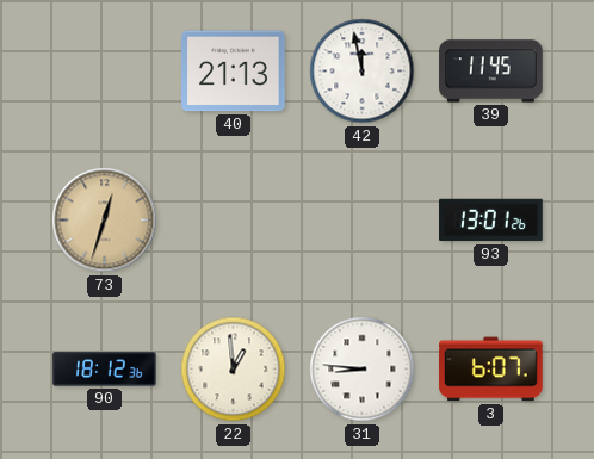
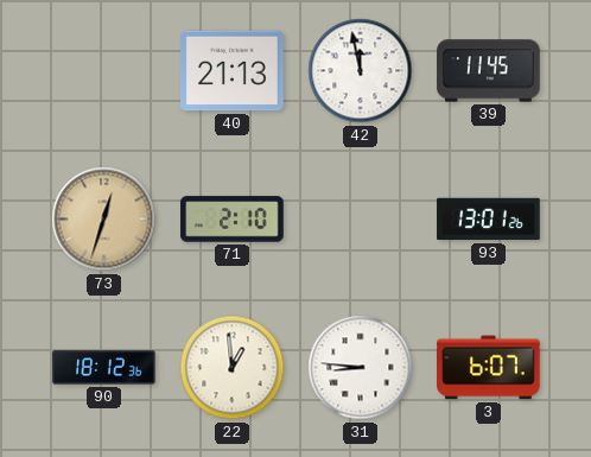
71: none -> 2:10 (233, 220)
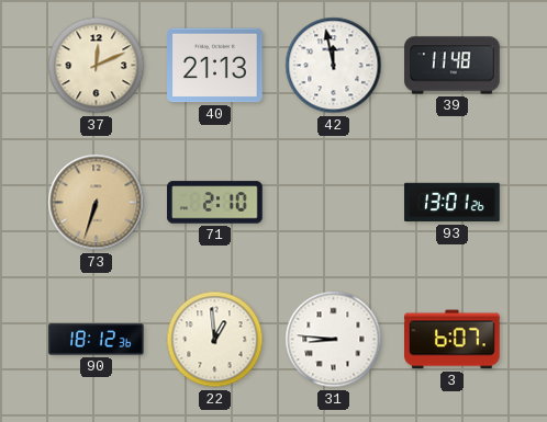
37: none -> 12:11 (97, 66)
39: 11:45 -> 11:48 (453, 66)
73: 12:33 -> 6:33 (97, 203)
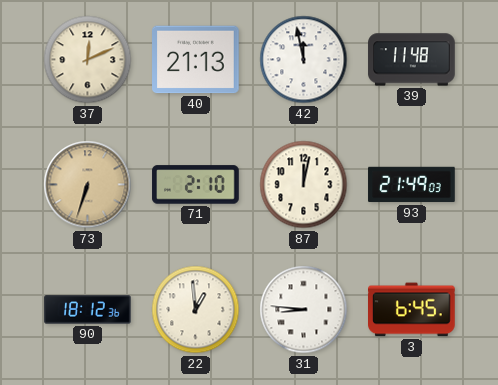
87: none -> 12:02 (304, 185)
93: 13:01 -> 21:49 (412, 185)
3: 6:07 -> 6:45 (412, 310)
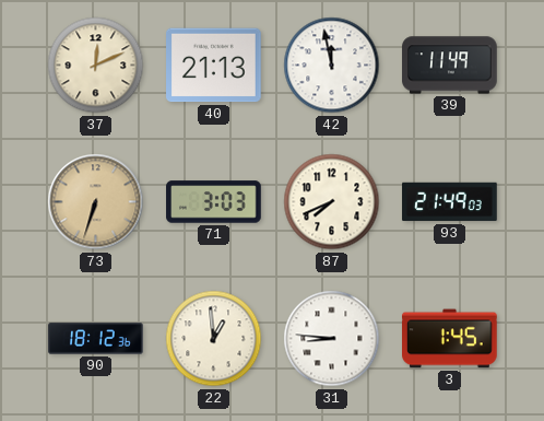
39: 11:48 -> 11:49 (450, 66)
71: 2:10 -> 3:03 (214, 202)
87: 12:02 -> 7:41 (332, 202)
3: 6:45 -> 1:45 (450, 339)
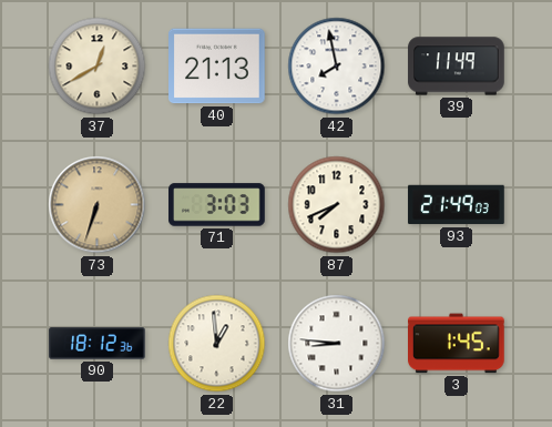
37: 12:11 -> 12:40 (98, 67)
42: 11:58 -> 7:58 (337, 67)
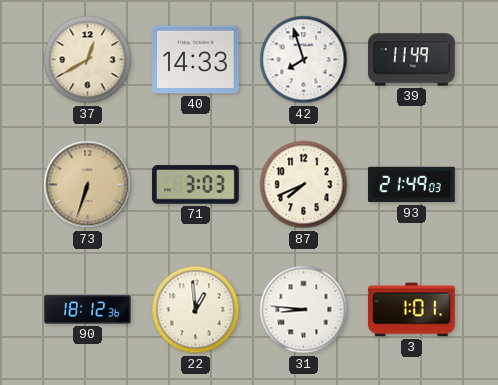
40: 21:13 -> 14:33 (196, 60)
42: 7:58 -> 7:57 (304, 60)
3: 1:45 -> 1:01 (412, 310)
